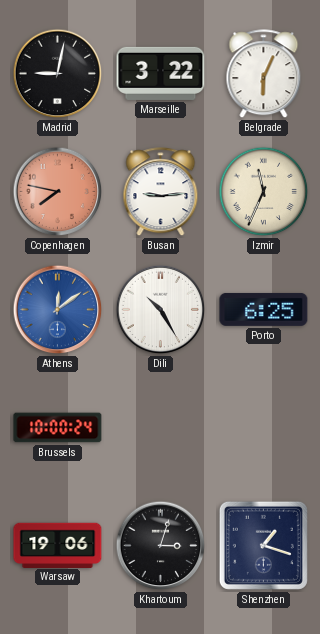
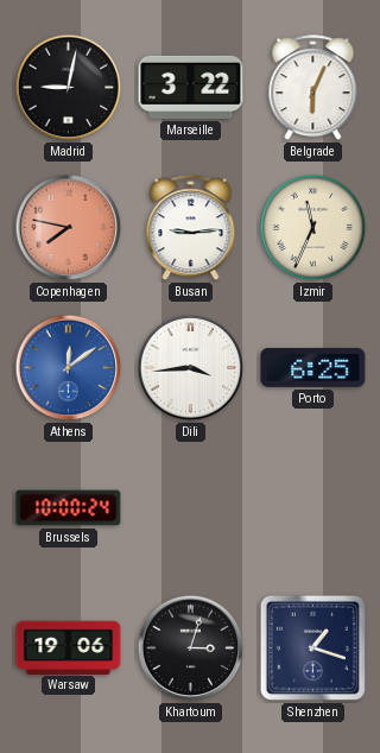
Dili: 10:25 -> 3:44 (191, 368)
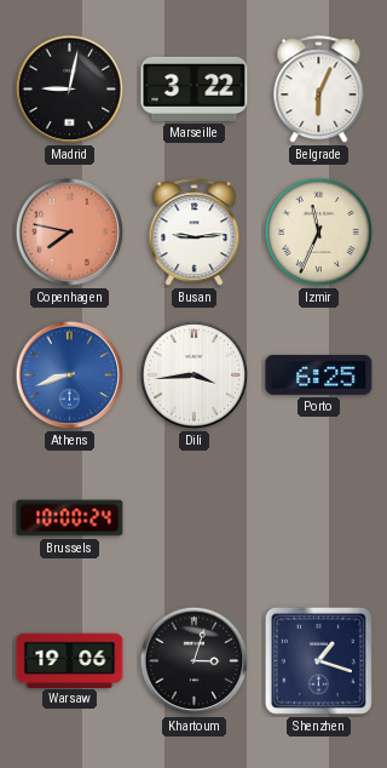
Athens: 12:09 -> 8:42 (70, 376)
